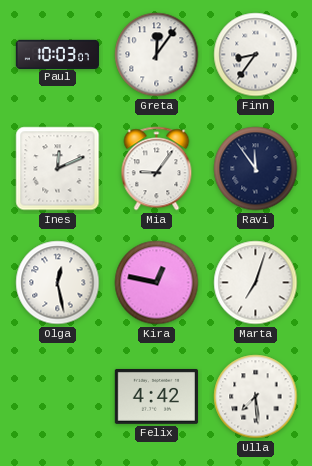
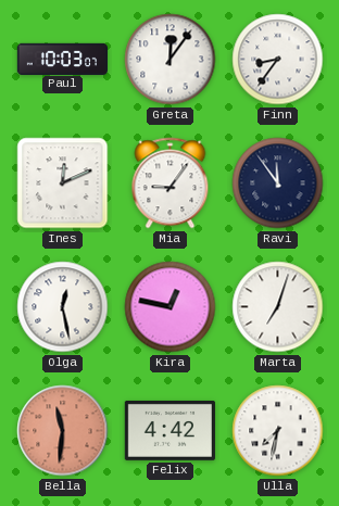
Bella: none -> 11:31 (63, 431)
Ulla: 7:29 -> 7:32 (278, 431)
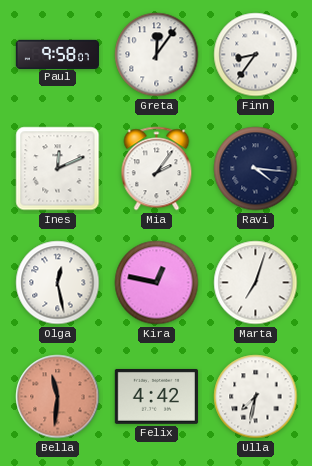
Paul: 10:03 -> 9:58 (57, 54)
Mia: 9:06 -> 2:06 (157, 169)
Ravi: 11:54 -> 4:16 (256, 169)
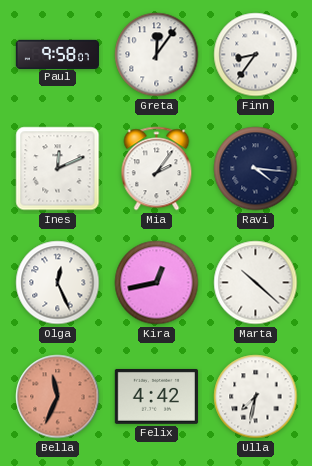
Olga: 12:28 -> 12:26 (58, 283)
Kira: 12:47 -> 12:43 (157, 283)
Marta: 7:03 -> 10:22 (256, 283)
Bella: 11:31 -> 11:34 (58, 397)
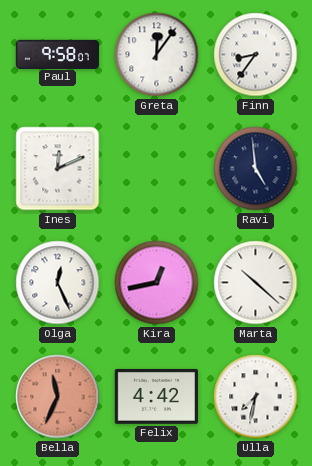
Mia: 2:06 -> none (157, 169)
Ravi: 4:16 -> 4:59 (256, 169)
